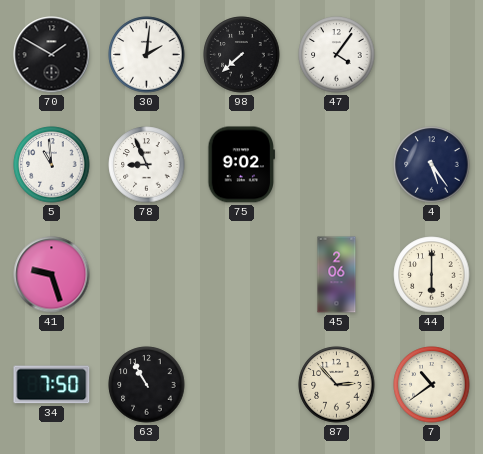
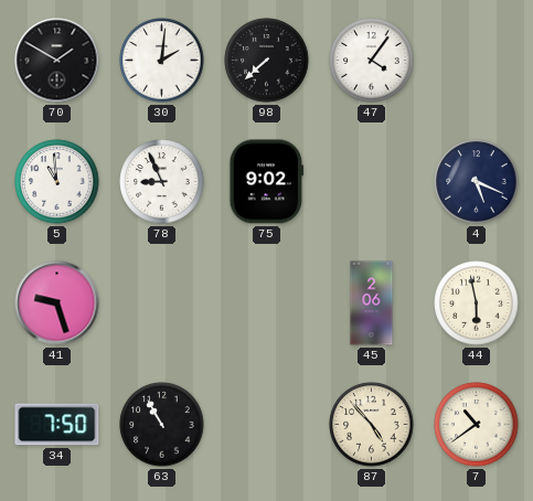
4: 5:24 -> 5:19 (477, 182)
44: 6:00 -> 5:58 (477, 303)
87: 2:53 -> 4:53 (372, 425)
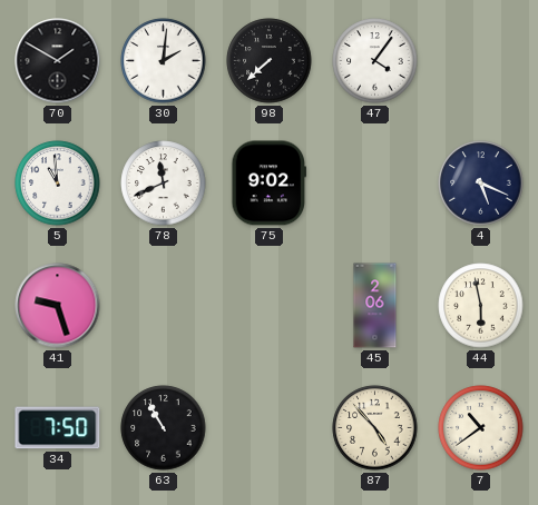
78: 8:56 -> 11:41 (164, 184)
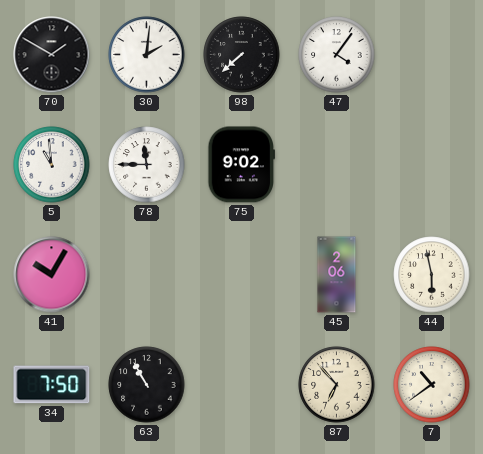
78: 11:41 -> 11:45 (147, 165)
4: 5:19 -> none (481, 184)
41: 9:27 -> 10:05 (52, 275)
87: 4:53 -> 6:53 (337, 385)
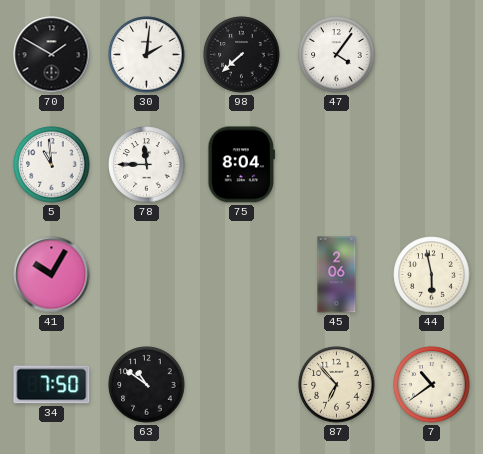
75: 9:02 -> 8:04 (242, 165)
63: 10:55 -> 10:51 (147, 385)
